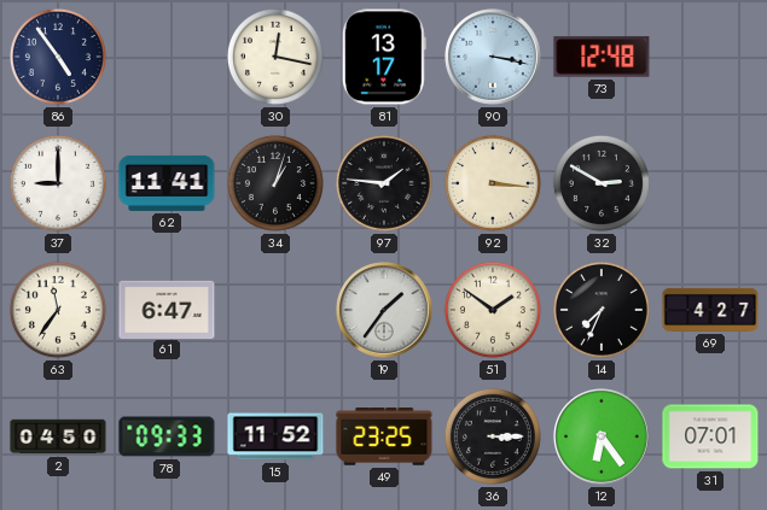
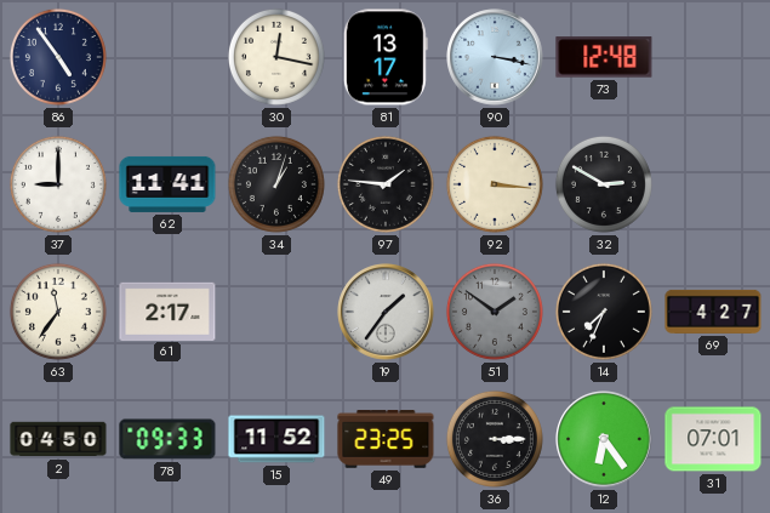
61: 6:47 -> 2:17 (167, 310)
51 dial: cream -> grey (495, 312)
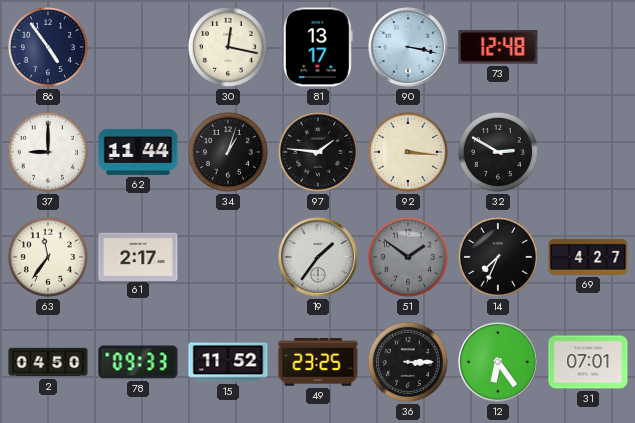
62: 11:41 -> 11:44 (138, 152)
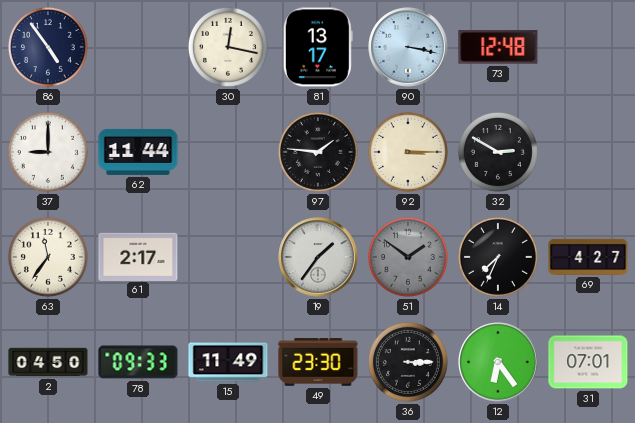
34: 1:03 -> none (228, 152)
92: 3:16 -> 3:15 (408, 152)
15: 11:52 -> 11:49 (228, 362)
49: 23:25 -> 23:30 (318, 362)
